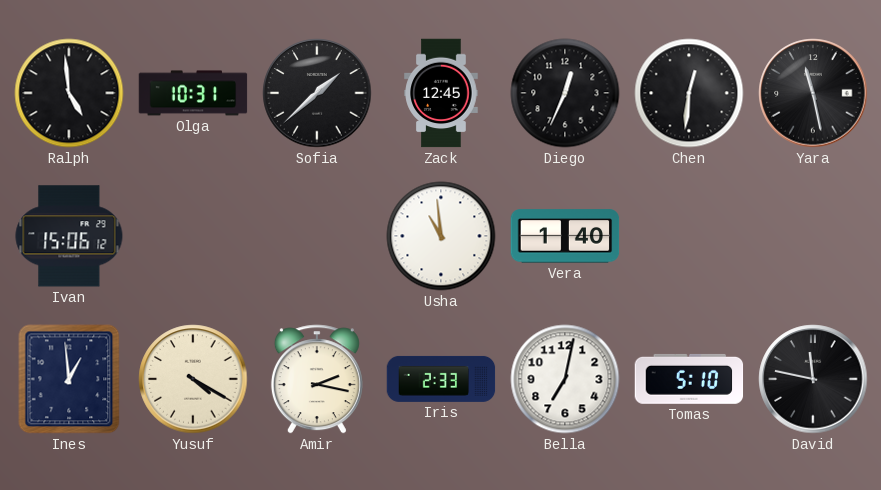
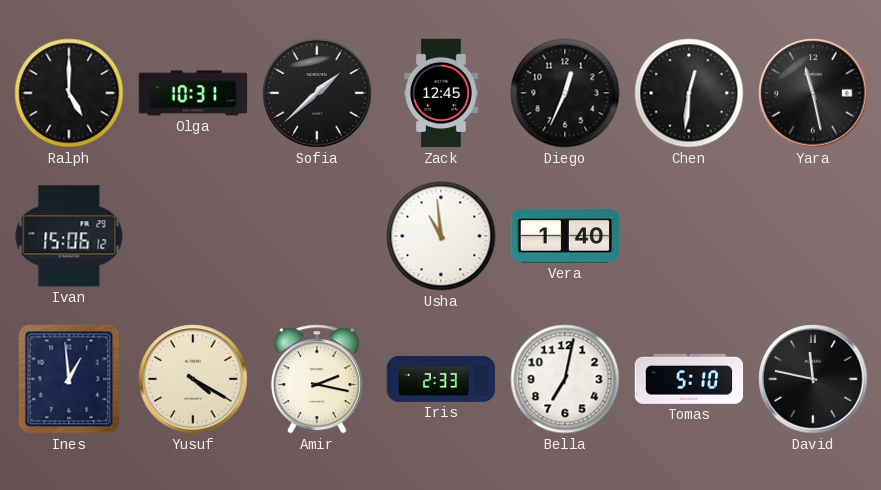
Ralph: 4:59 -> 5:00 (69, 93)
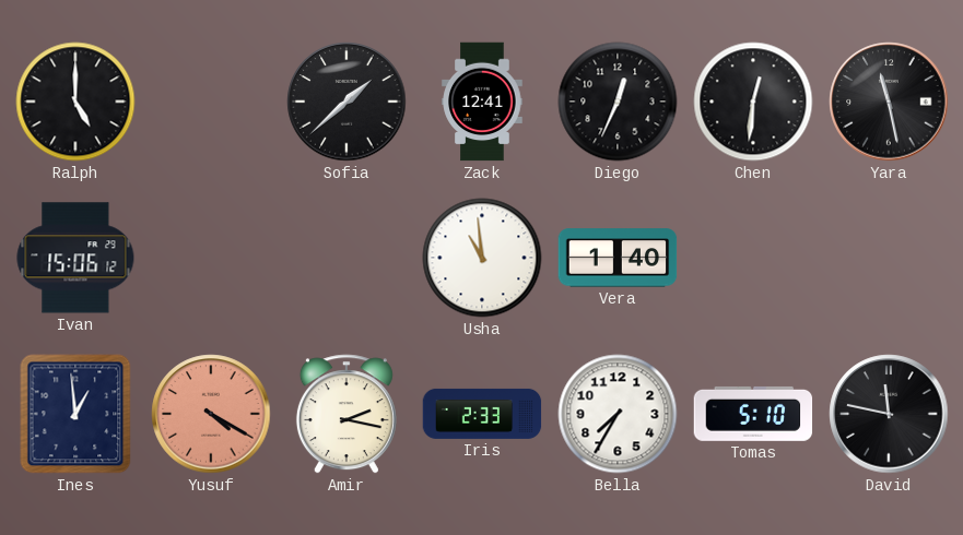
Olga: 10:31 -> none (193, 93)
Zack: 12:45 -> 12:41 (482, 102)
Yusuf dial: cream -> salmon (211, 414)
Bella: 7:02 -> 7:35 (618, 414)
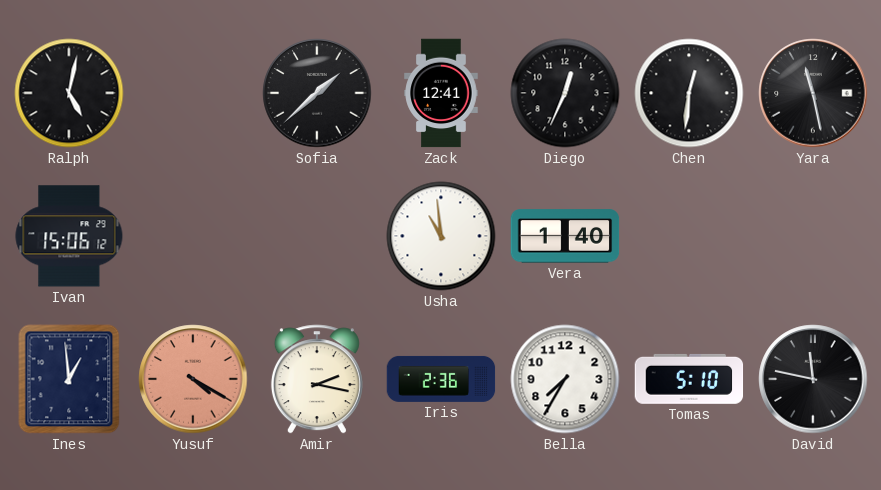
Ralph: 5:00 -> 5:02 (69, 93)
Iris: 2:33 -> 2:36 (441, 379)
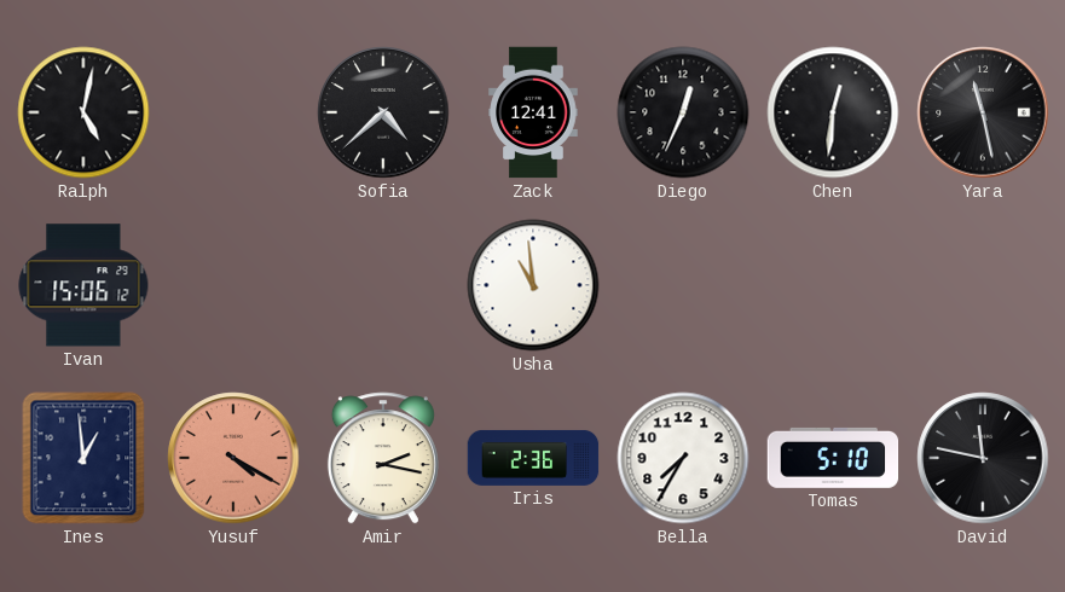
Sofia: 1:38 -> 4:38 (383, 112)
Vera: 1:40 -> none (565, 236)
